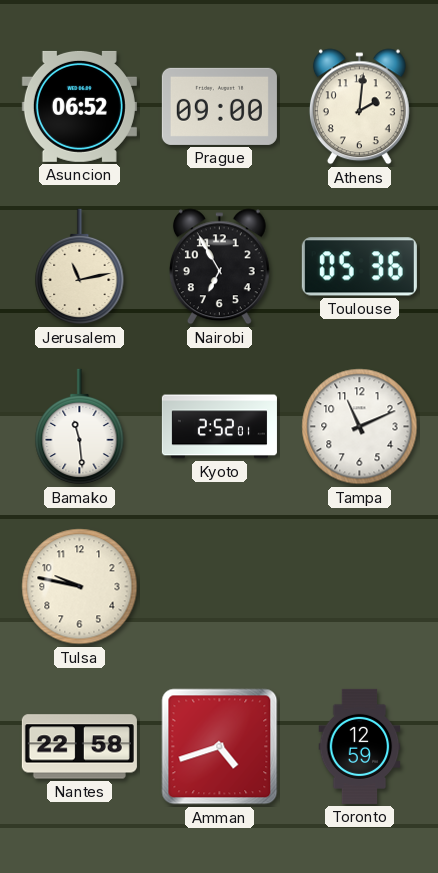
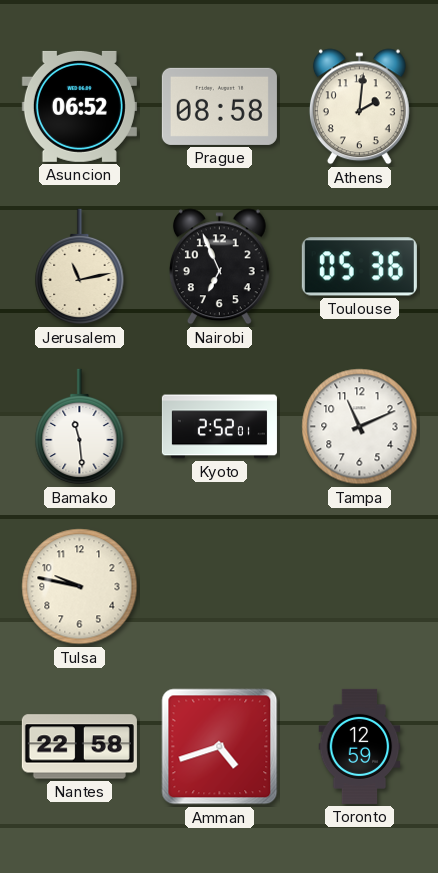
Prague: 09:00 -> 08:58 (219, 106)
Nairobi: 6:55 -> 6:56 (219, 267)
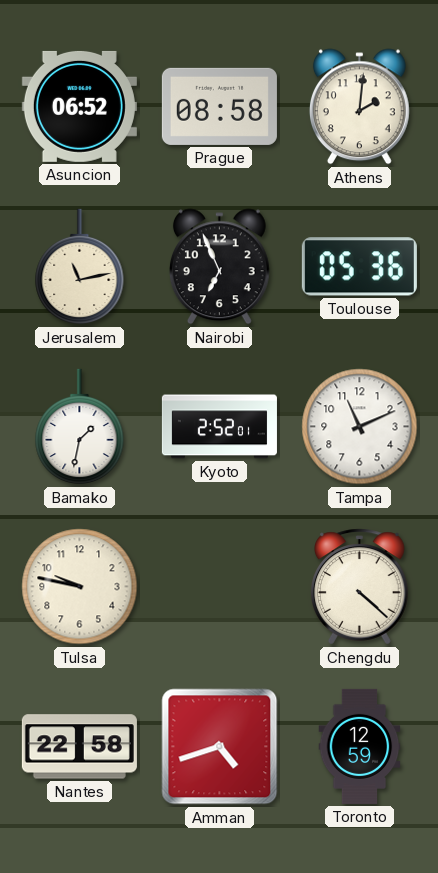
Bamako: 11:29 -> 1:32 (80, 427)
Chengdu: none -> 4:22 (360, 587)
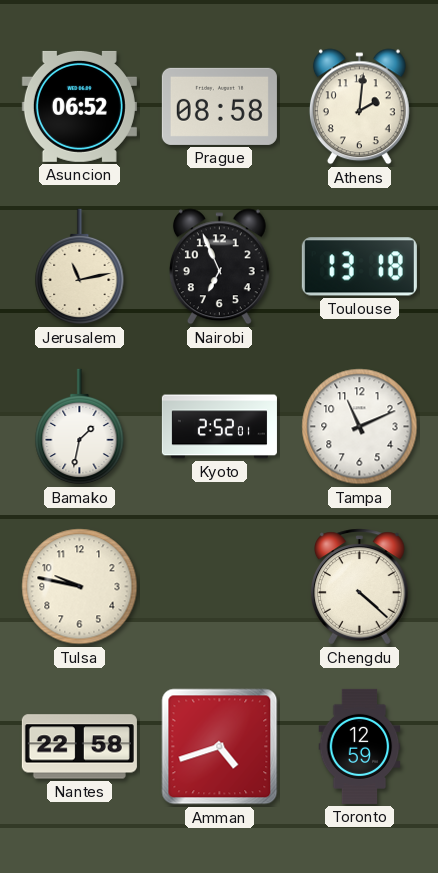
Toulouse: 05:36 -> 13:18 (359, 267)
